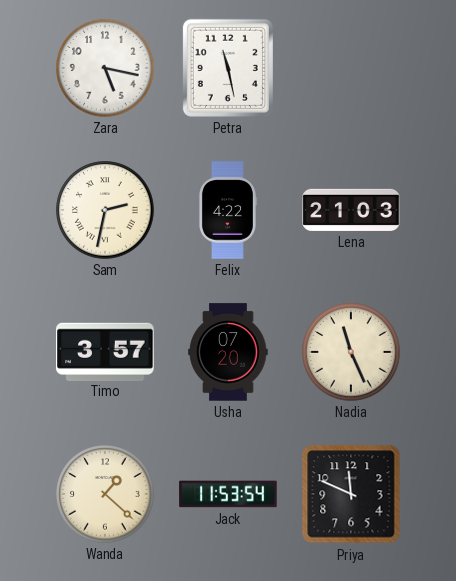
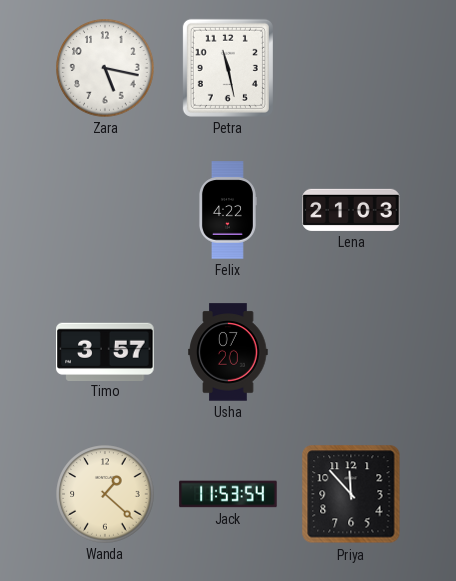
Sam: 2:32 -> none (105, 210)
Nadia: 11:26 -> none (351, 352)
Priya: 11:49 -> 11:53 (351, 494)
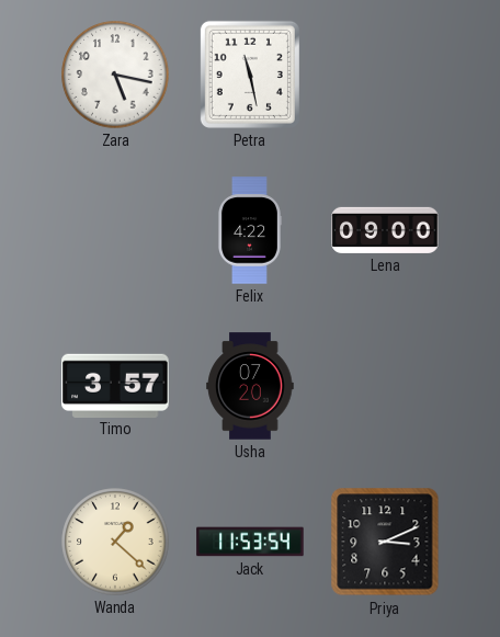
Lena: 21:03 -> 09:00 (385, 230)
Priya: 11:53 -> 3:11 (385, 542)
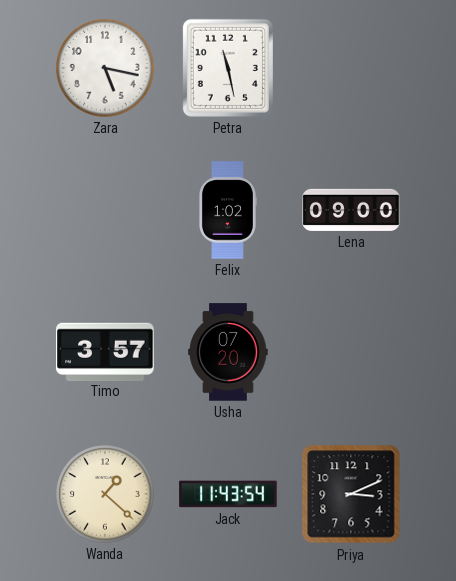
Felix: 4:22 -> 1:02 (227, 210)
Jack: 11:53 -> 11:43 (228, 494)
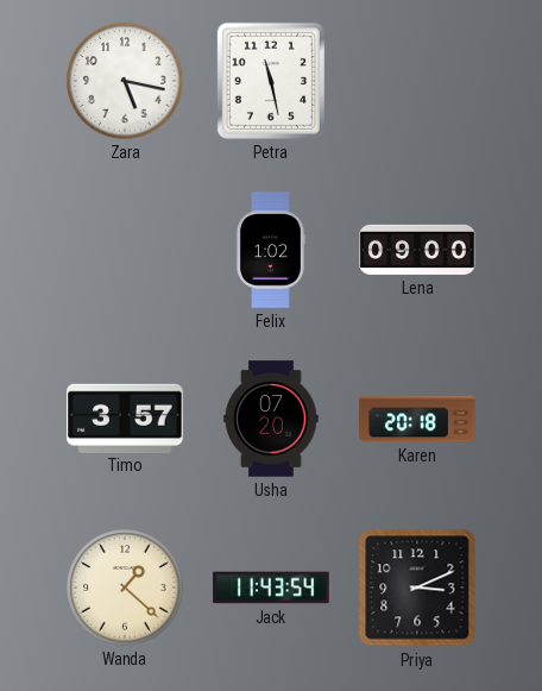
Karen: none -> 20:18 (417, 419)
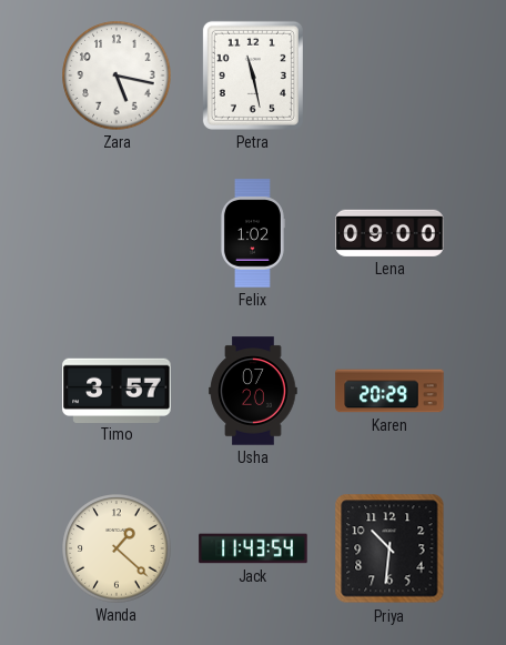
Karen: 20:18 -> 20:29 (389, 391)
Priya: 3:11 -> 10:31 (389, 548)
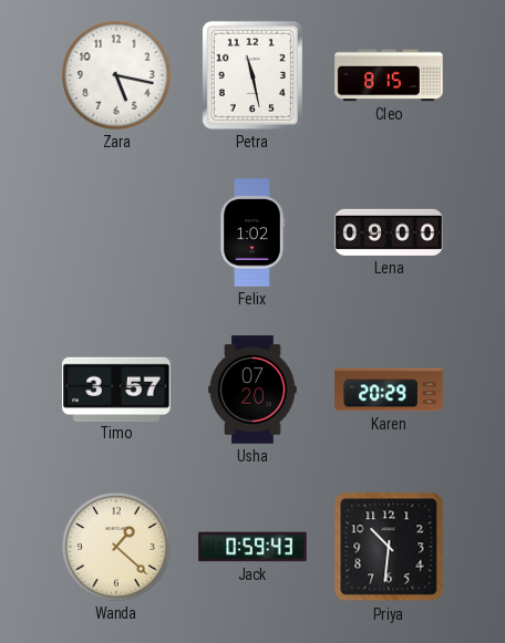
Cleo: none -> 8:15 (389, 75)
Jack: 11:43 -> 0:59 (252, 547)
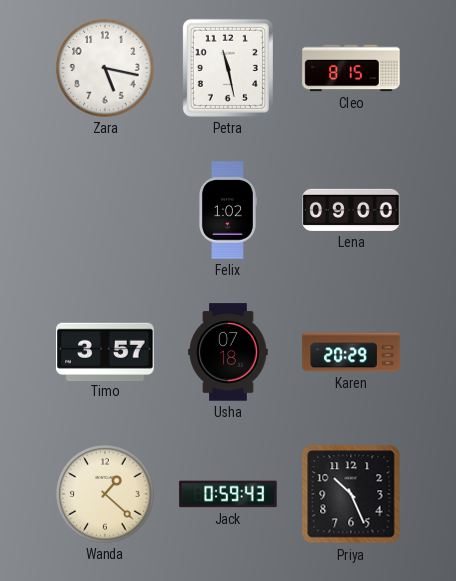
Usha: 07:20 -> 07:18 (228, 352)
Priya: 10:31 -> 10:26 (351, 494)
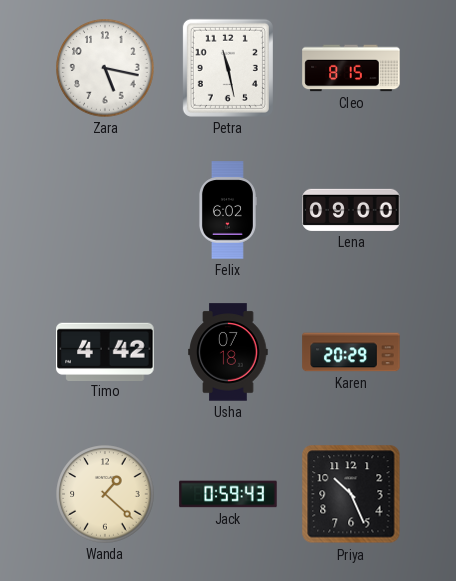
Felix: 1:02 -> 6:02 (227, 210)
Timo: 3:57 -> 4:42 (105, 351)
